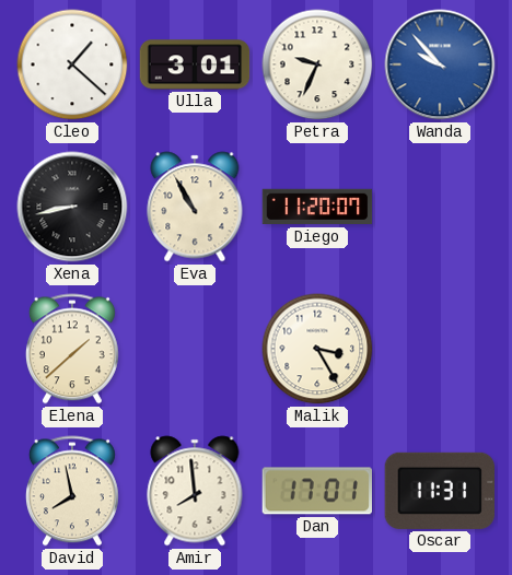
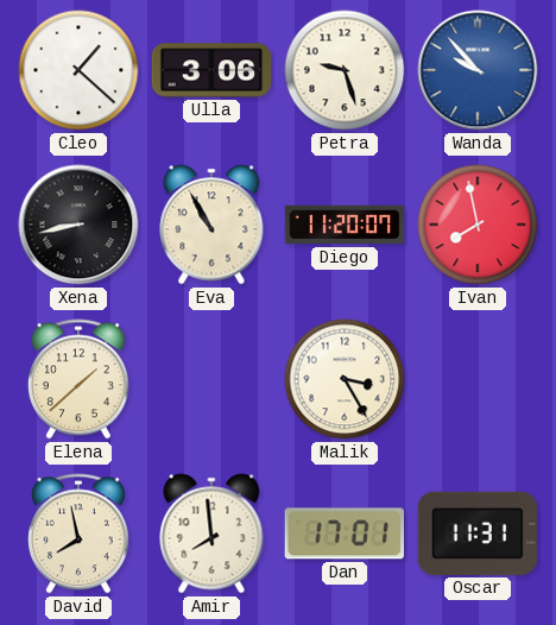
Ulla: 3:01 -> 3:06 (211, 70)
Petra: 9:34 -> 9:27 (345, 70)
Ivan: none -> 7:58 (478, 225)
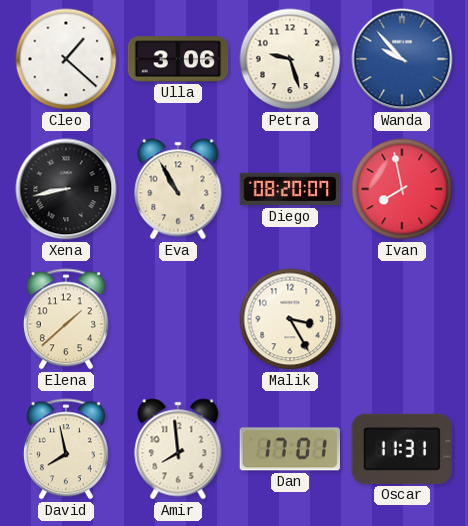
Diego: 11:20 -> 08:20 (290, 189)
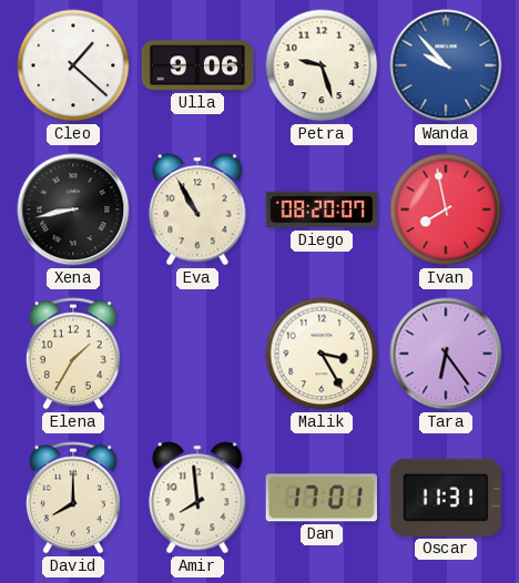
Ulla: 3:06 -> 9:06 (197, 65)
Elena: 1:38 -> 1:35 (73, 354)
Tara: none -> 6:24 (446, 354)
David: 7:58 -> 8:00 (73, 498)
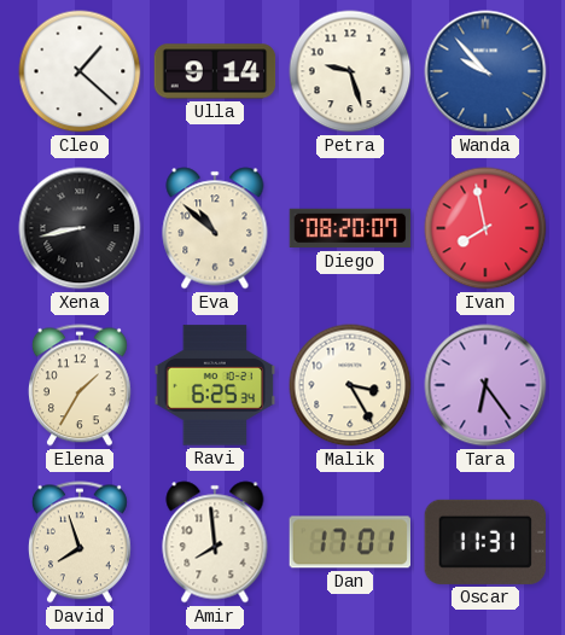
Ulla: 9:06 -> 9:14 (215, 71)
Eva: 10:55 -> 10:52 (215, 228)
Ravi: none -> 6:25 (215, 385)
David: 8:00 -> 7:57 (80, 542)
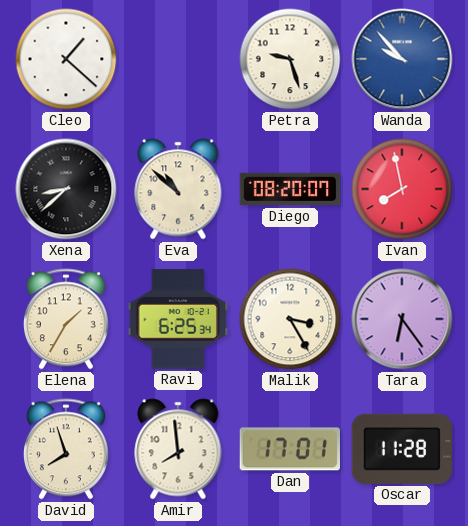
Ulla: 9:14 -> none (215, 71)
Xena: 8:43 -> 8:38 (66, 189)
Oscar: 11:31 -> 11:28 (401, 449)
